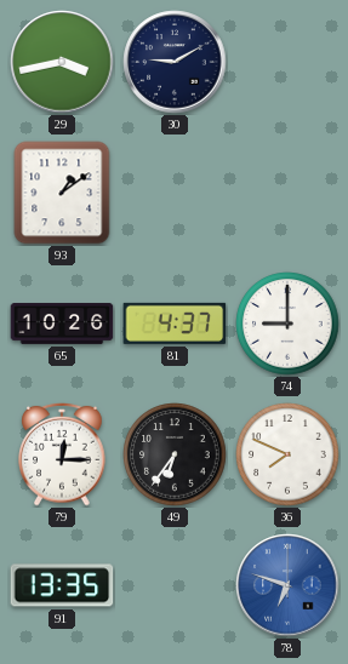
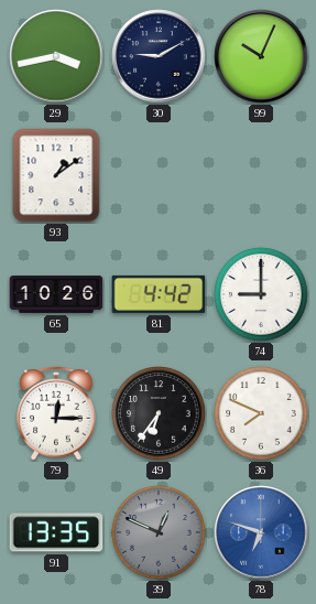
99: none -> 10:04 (261, 56)
81: 4:37 -> 4:42 (159, 294)
39: none -> 12:49 (159, 532)
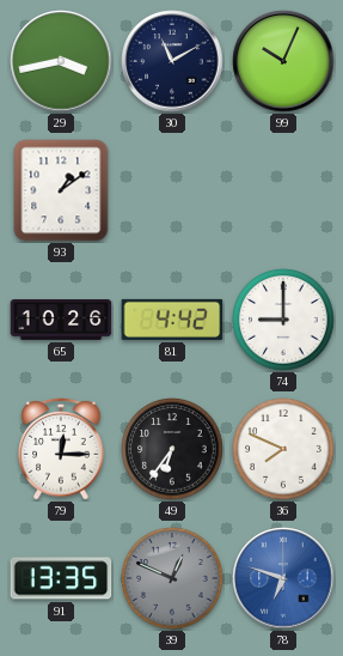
30: 9:10 -> 11:10 (172, 61)
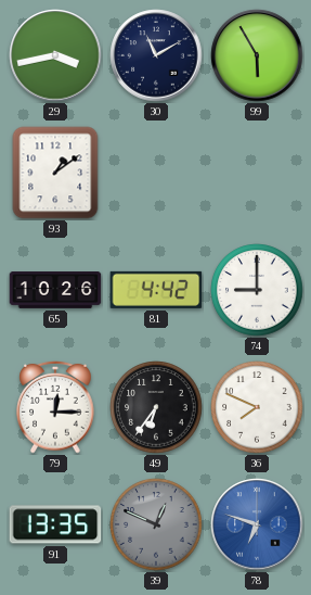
99: 10:04 -> 5:55 (257, 55)
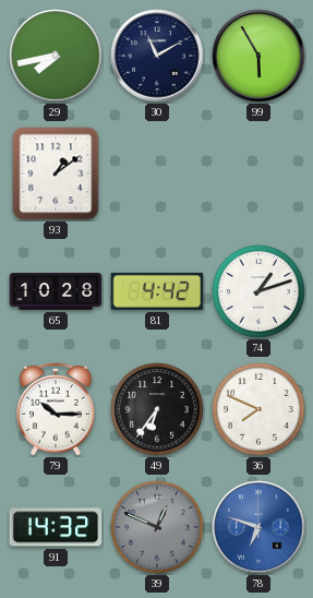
29: 3:43 -> 7:43 (56, 56)
65: 10:26 -> 10:28 (56, 292)
74: 9:00 -> 1:12 (258, 291)
79: 12:15 -> 10:15 (56, 409)
91: 13:35 -> 14:32 (56, 527)
